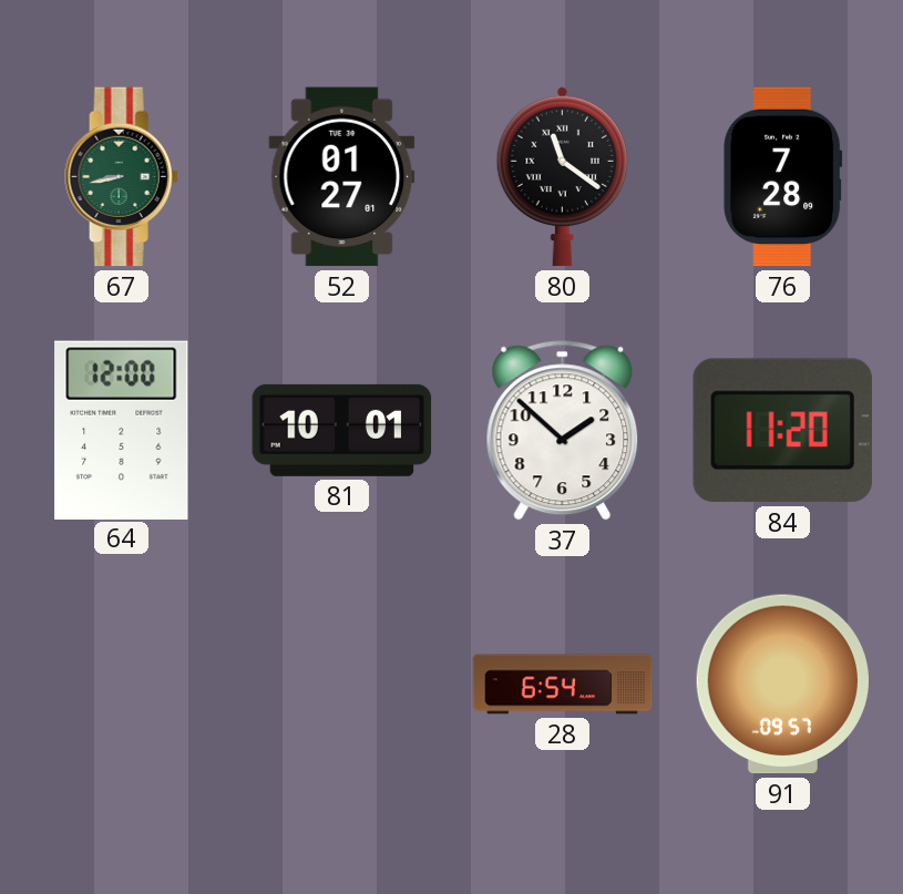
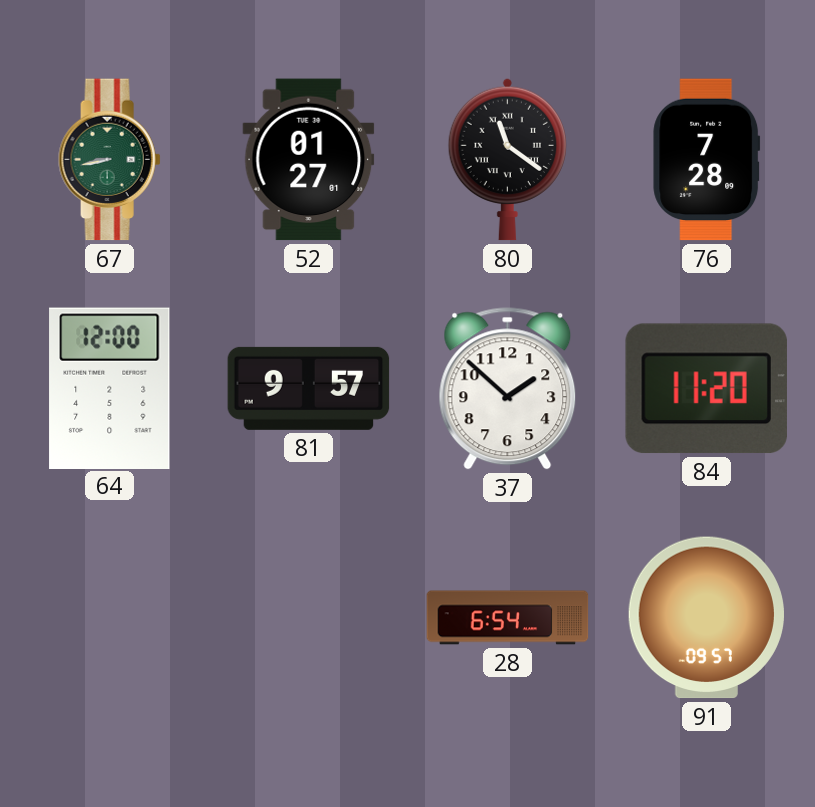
81: 10:01 -> 9:57 (309, 388)
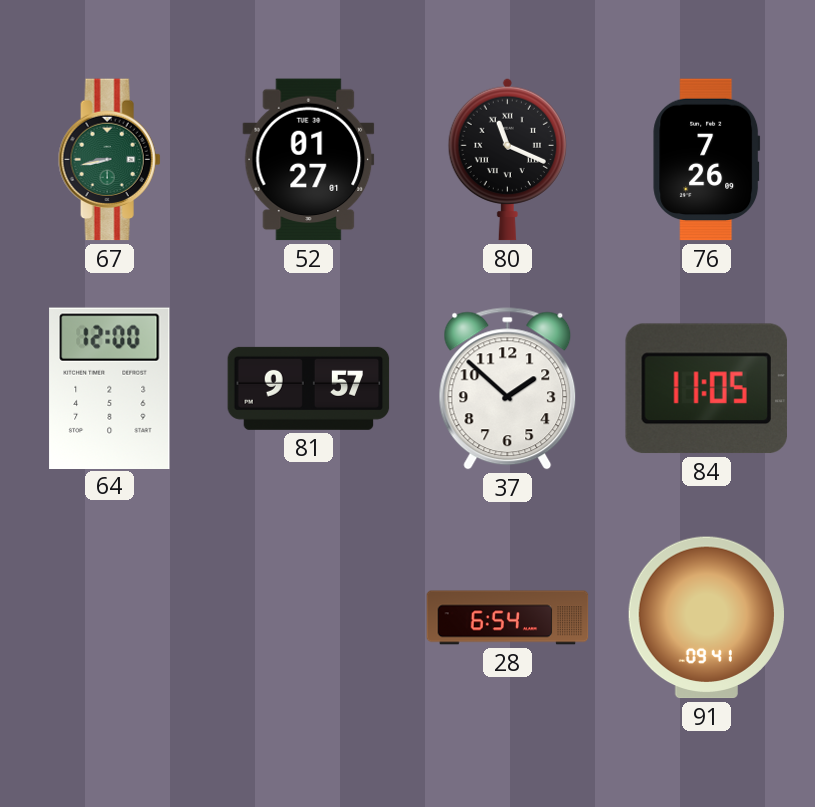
80: 11:21 -> 11:19 (507, 159)
76: 7:28 -> 7:26 (707, 160)
84: 11:20 -> 11:05 (706, 389)
91: 09:57 -> 09:41 (706, 618)
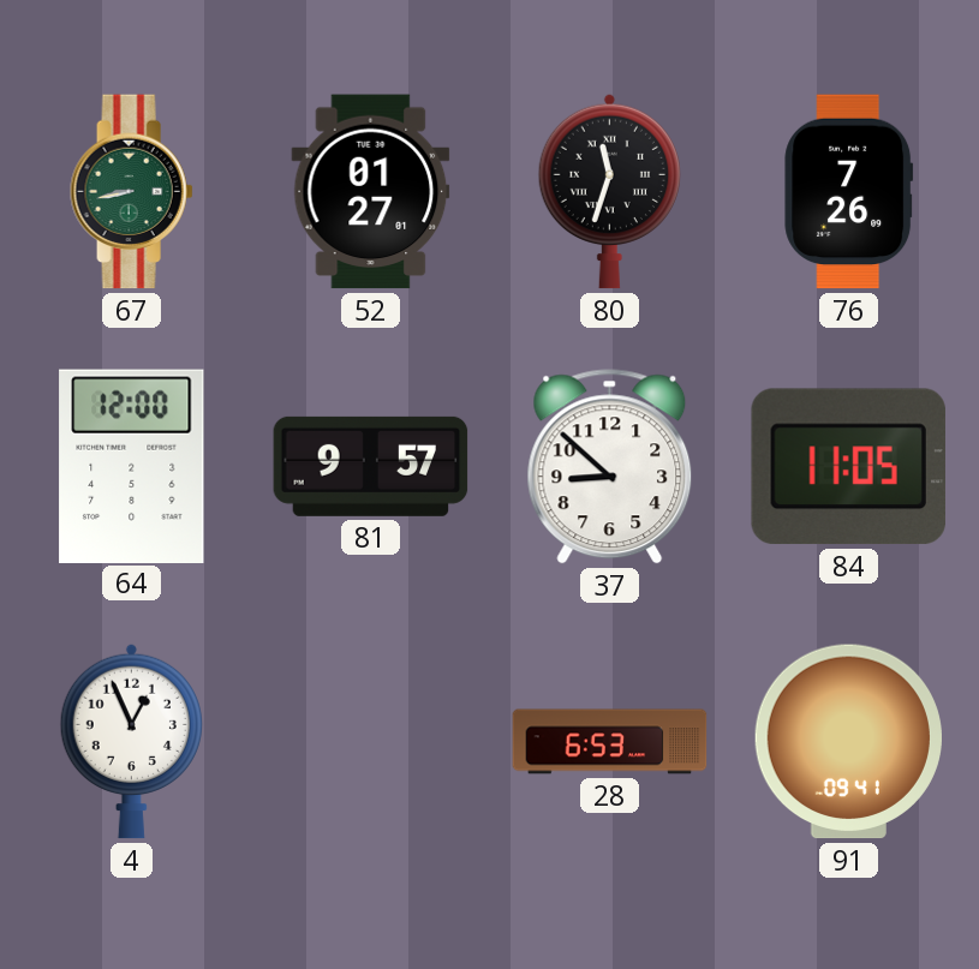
80: 11:19 -> 11:33 (609, 191)
37: 1:52 -> 8:52 (610, 467)
4: none -> 12:56 (131, 741)
28: 6:54 -> 6:53 (610, 742)
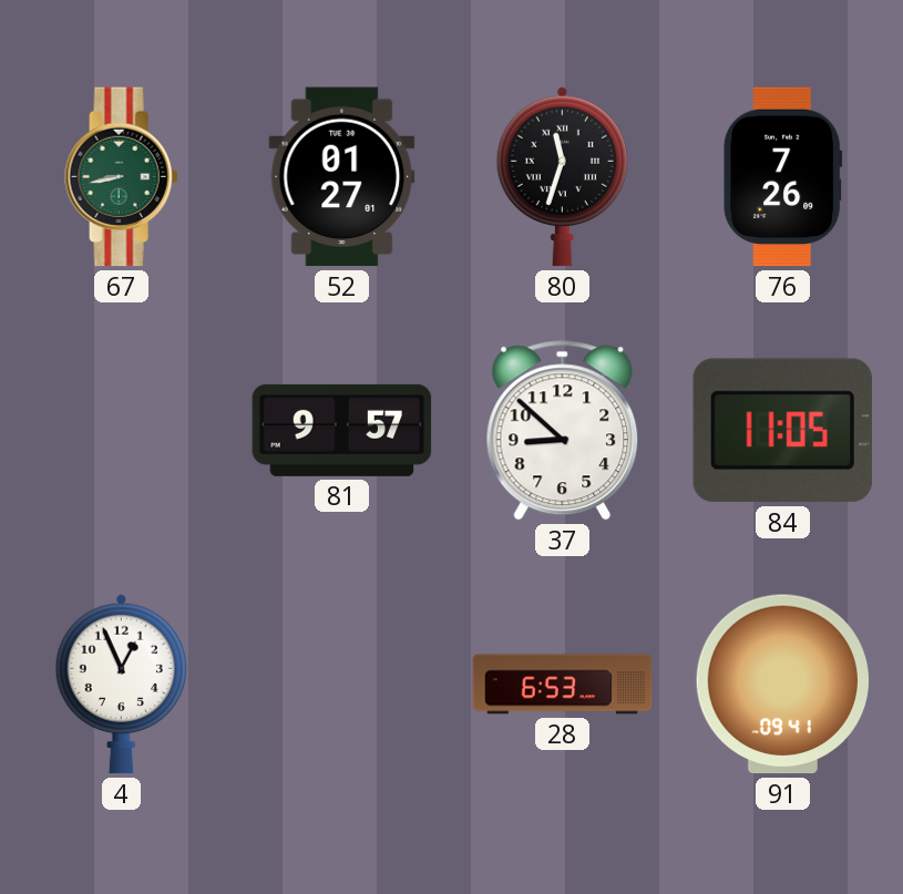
64: 12:00 -> none (132, 466)
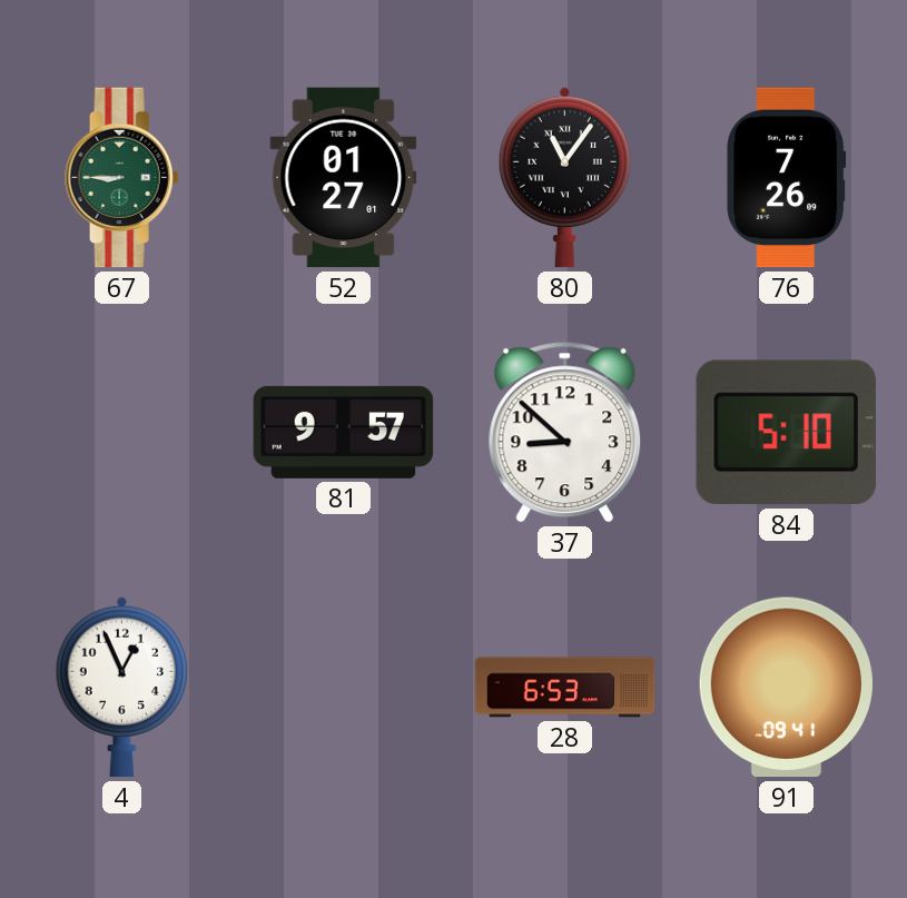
67: 8:43 -> 8:45 (122, 178)
80: 11:33 -> 11:06 (564, 177)
84: 11:05 -> 5:10 (786, 433)
